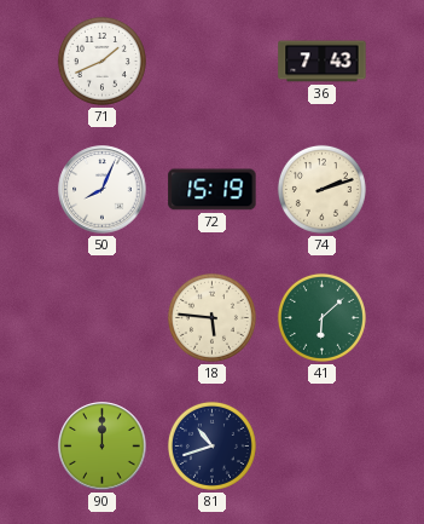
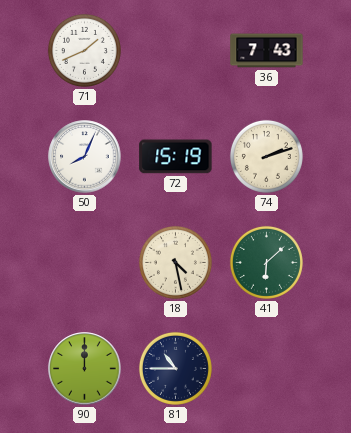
18: 5:46 -> 4:28 (175, 262)
81: 10:42 -> 10:45 (175, 368)
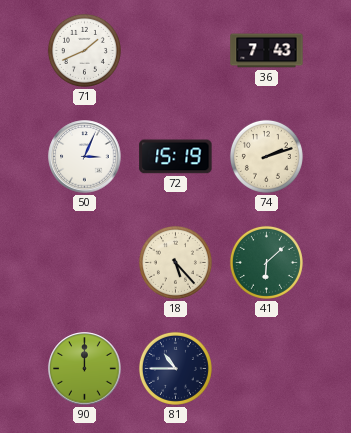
50: 8:04 -> 3:04 (85, 157)
18: 4:28 -> 5:23 (175, 262)
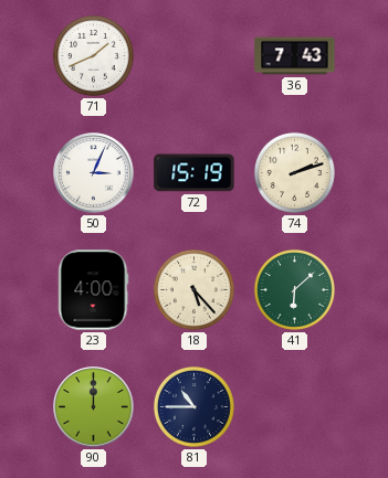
23: none -> 4:00 (93, 290)
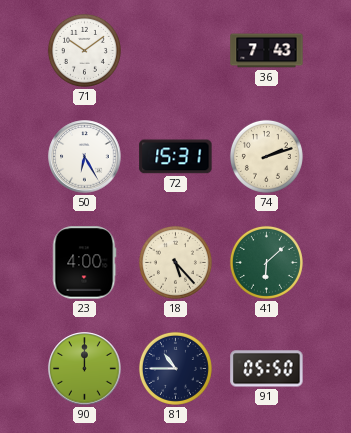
71: 1:41 -> 10:09 (84, 50)
50: 3:04 -> 6:25 (85, 157)
72: 15:19 -> 15:31 (176, 157)
91: none -> 05:50 (267, 369)
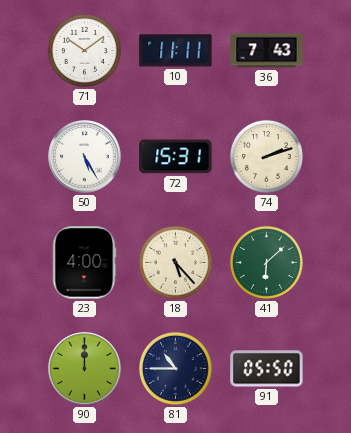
10: none -> 11:11 (176, 51)
50: 6:25 -> 5:25 (85, 157)
